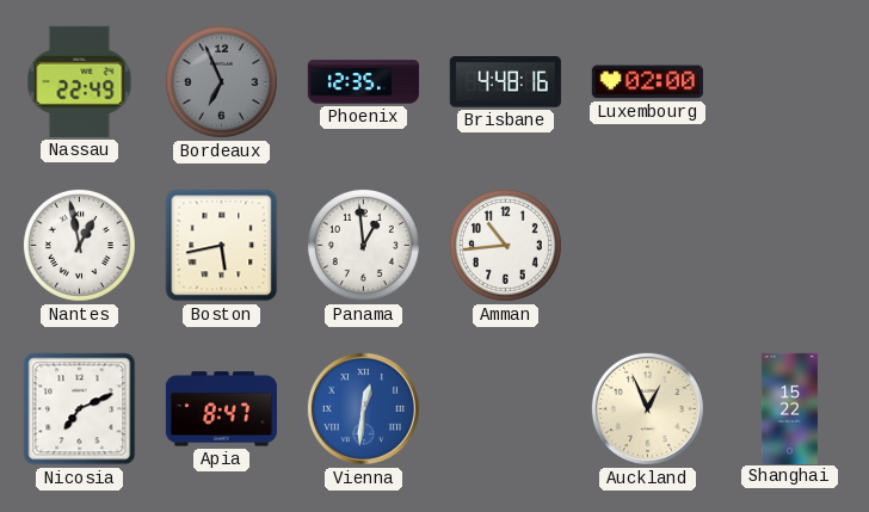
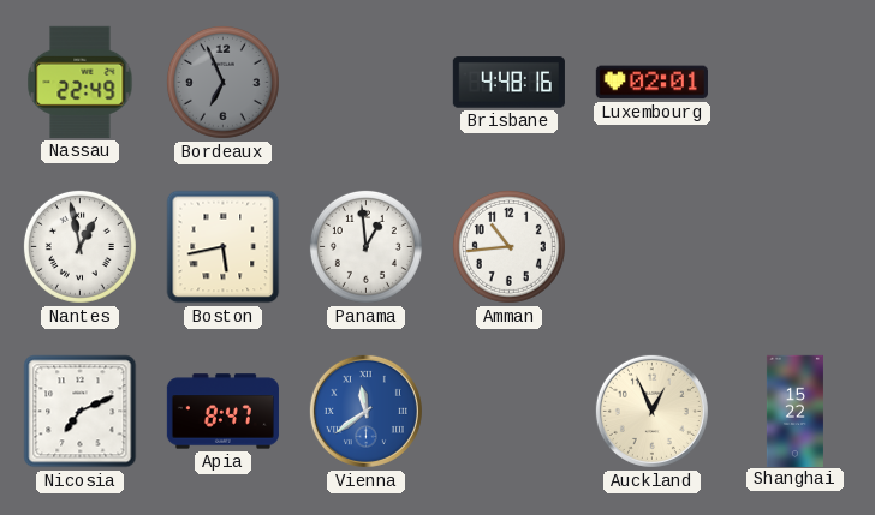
Phoenix: 12:35 -> none (363, 82)
Luxembourg: 02:00 -> 02:01 (651, 83)
Vienna: 12:31 -> 11:39 (365, 411)
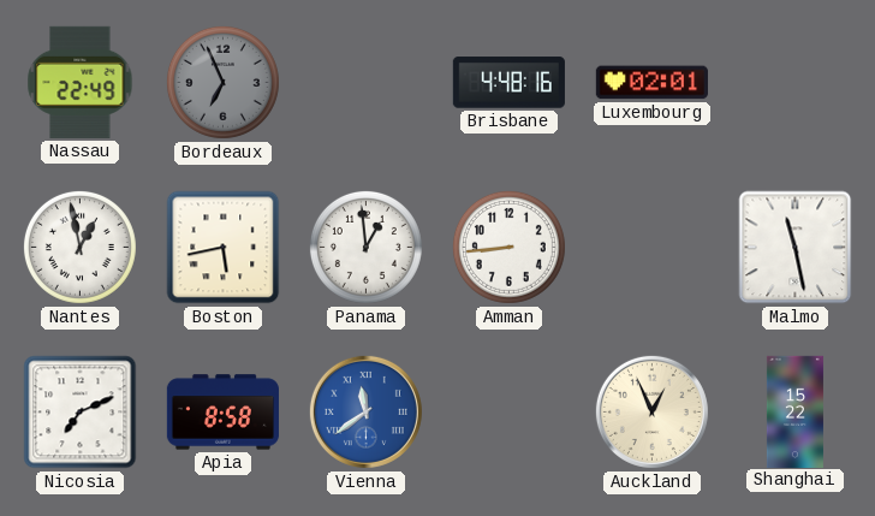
Amman: 10:44 -> 8:44 (508, 247)
Malmo: none -> 11:28 (796, 248)
Apia: 8:47 -> 8:58 (222, 413)
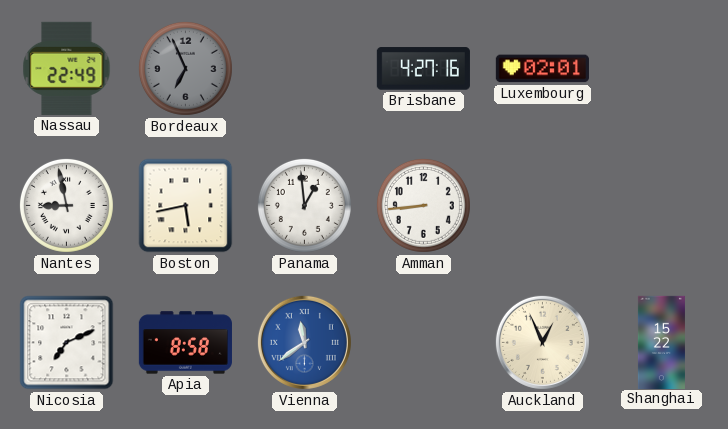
Brisbane: 4:48 -> 4:27 (423, 69)
Nantes: 12:58 -> 8:58 (66, 205)
Malmo: 11:28 -> none (796, 248)
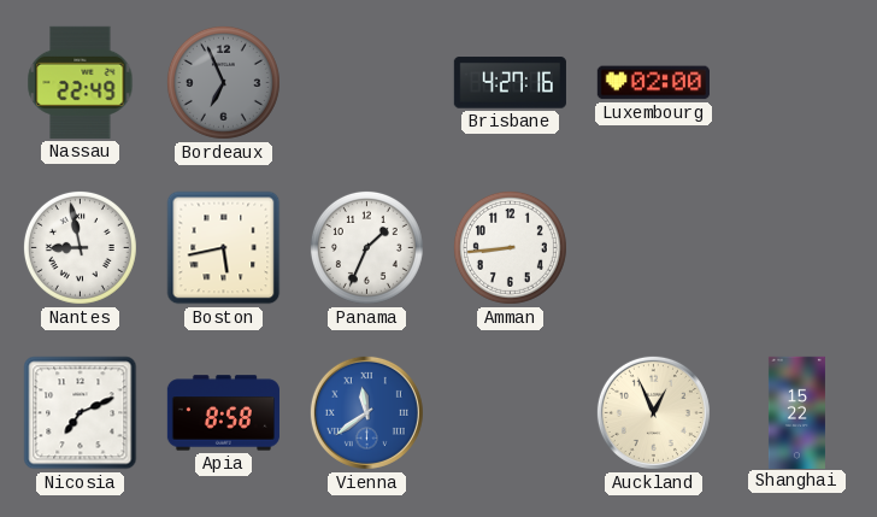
Luxembourg: 02:01 -> 02:00 (653, 83)
Panama: 12:59 -> 1:34 (366, 247)
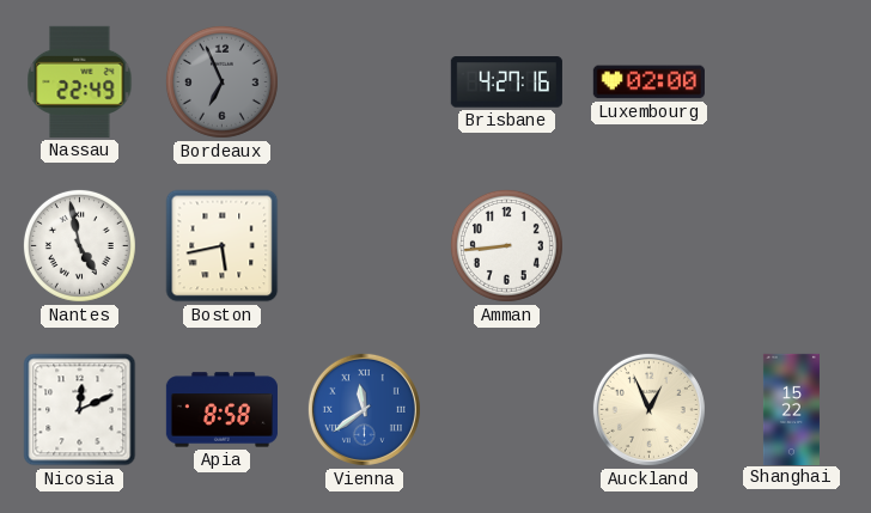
Nantes: 8:58 -> 4:58 (79, 245)
Panama: 1:34 -> none (366, 247)
Nicosia: 7:11 -> 12:11 (80, 410)
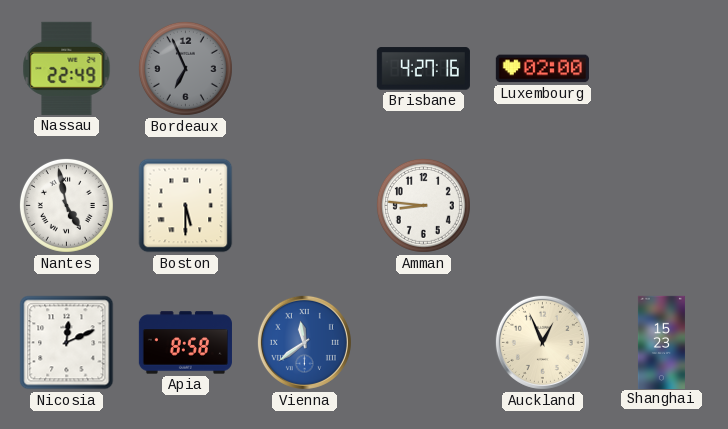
Boston: 5:43 -> 5:30 (186, 206)
Amman: 8:44 -> 8:46 (423, 205)
Shanghai: 15:22 -> 15:23 (661, 342)
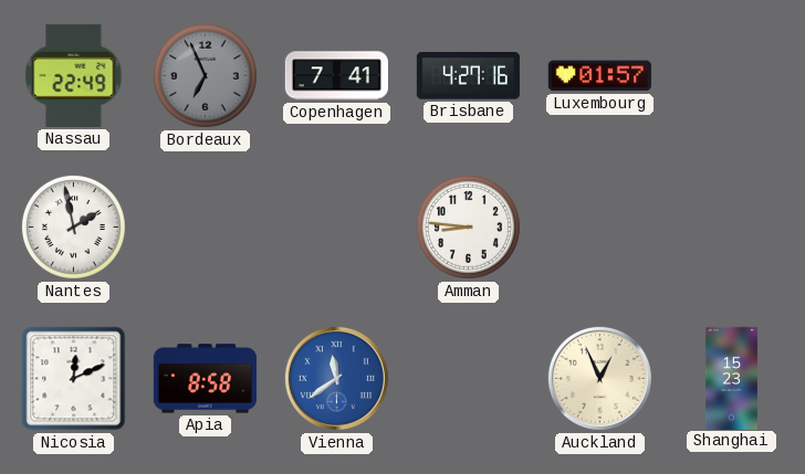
Copenhagen: none -> 7:41 (336, 76)
Luxembourg: 02:00 -> 01:57 (599, 76)
Nantes: 4:58 -> 1:58 (73, 227)
Boston: 5:30 -> none (186, 206)
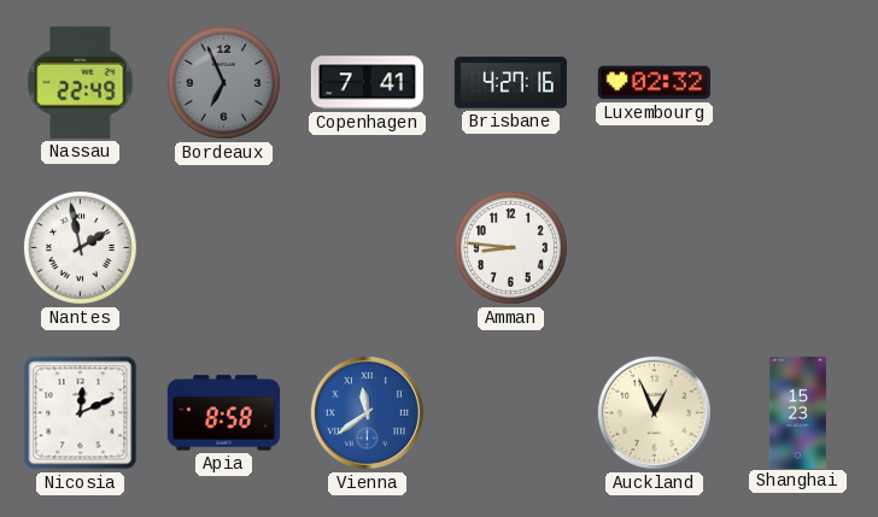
Luxembourg: 01:57 -> 02:32 (654, 83)
